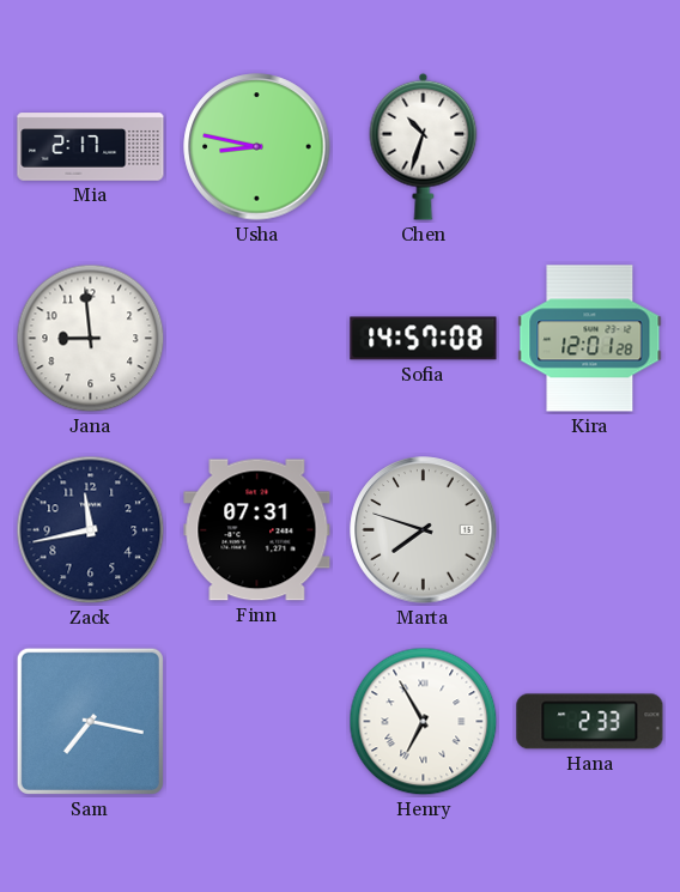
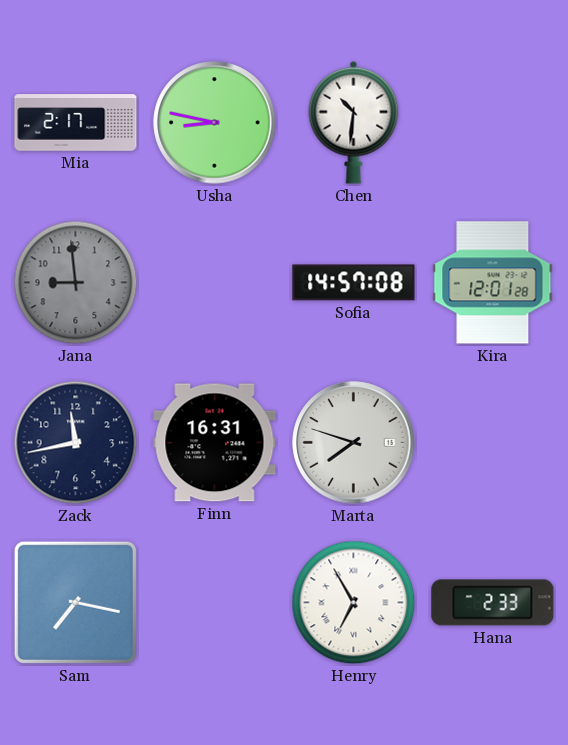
Chen: 10:33 -> 10:31 (354, 122)
Jana dial: white -> grey (76, 283)
Finn: 07:31 -> 16:31 (215, 443)
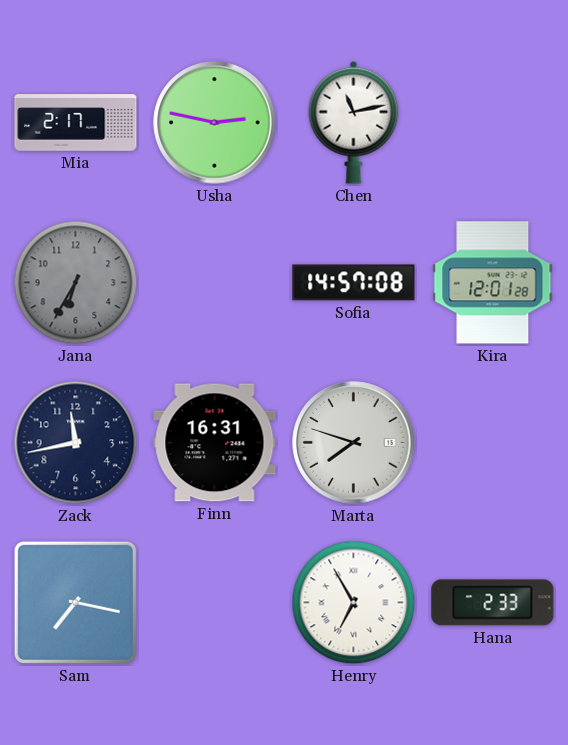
Usha: 8:47 -> 2:47 (215, 123)
Chen: 10:31 -> 11:13 (354, 122)
Jana: 8:59 -> 6:35 (76, 283)
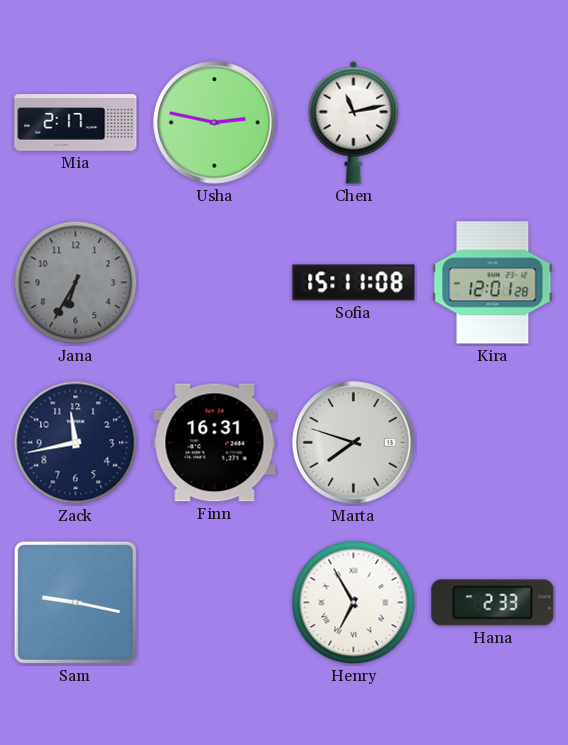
Sofia: 14:57 -> 15:11 (354, 283)
Sam: 7:17 -> 9:17 (75, 602)
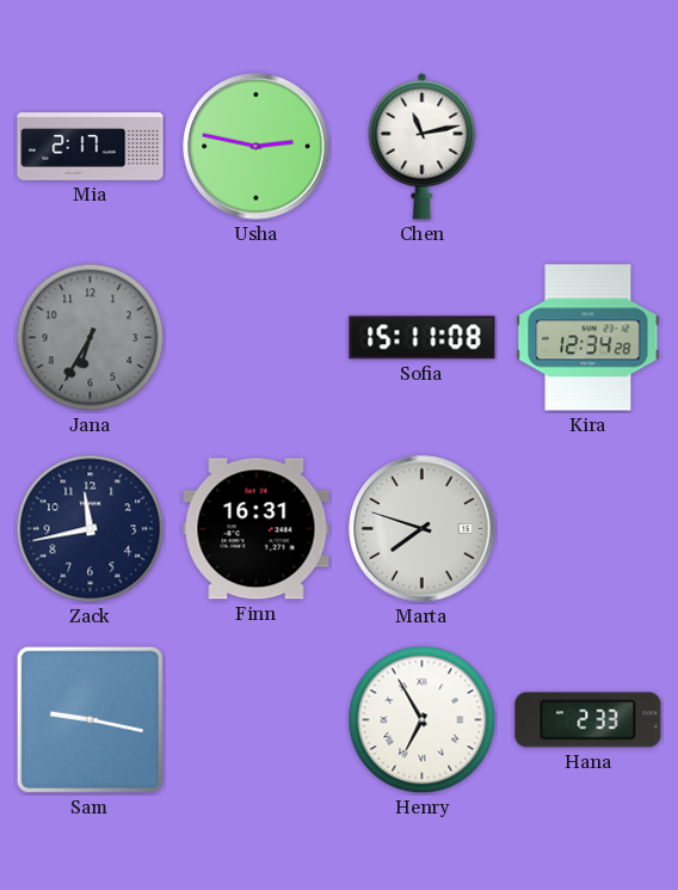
Kira: 12:01 -> 12:34 (588, 338)
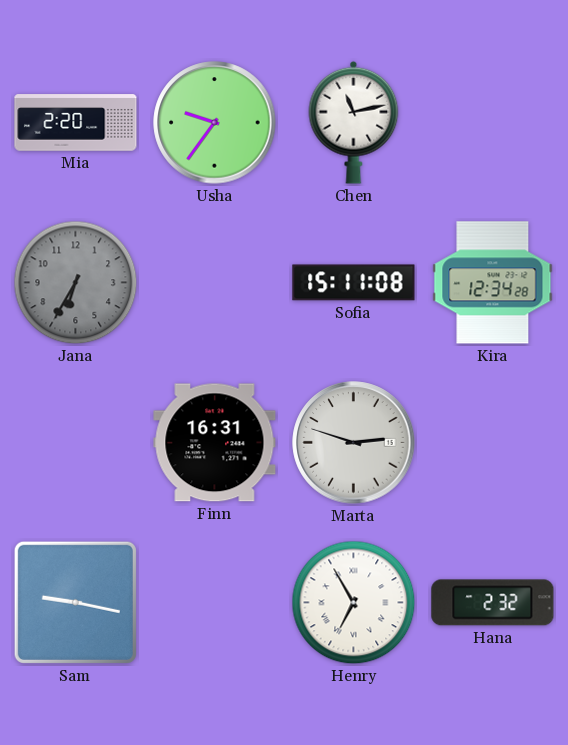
Mia: 2:17 -> 2:20 (76, 123)
Usha: 2:47 -> 9:36 (215, 123)
Zack: 11:43 -> none (91, 529)
Marta: 7:48 -> 2:48 (354, 443)
Hana: 2:33 -> 2:32 (493, 603)
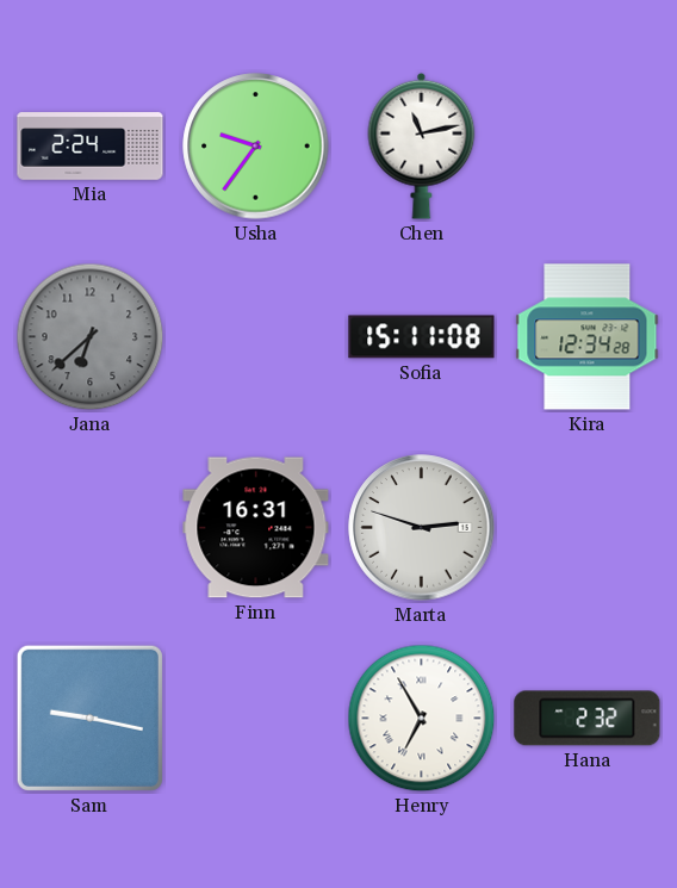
Mia: 2:20 -> 2:24 (91, 147)
Jana: 6:35 -> 6:38 (91, 337)
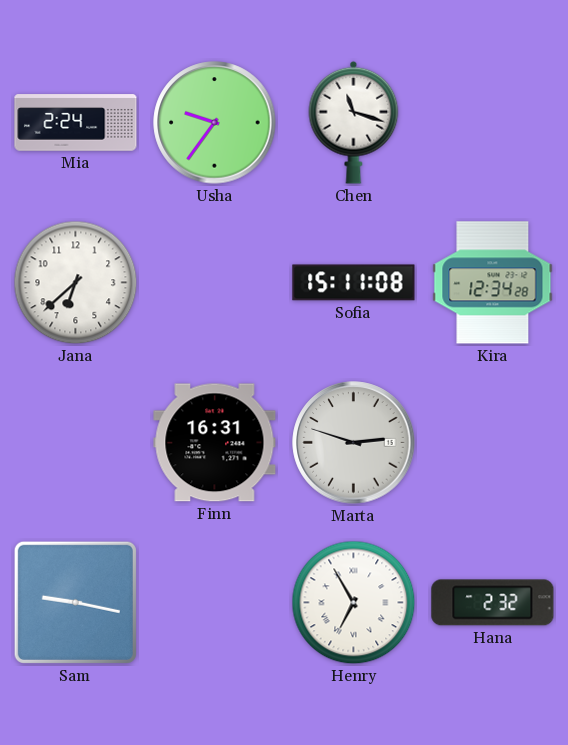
Chen: 11:13 -> 11:18 (354, 122)
Jana dial: grey -> white (76, 283)
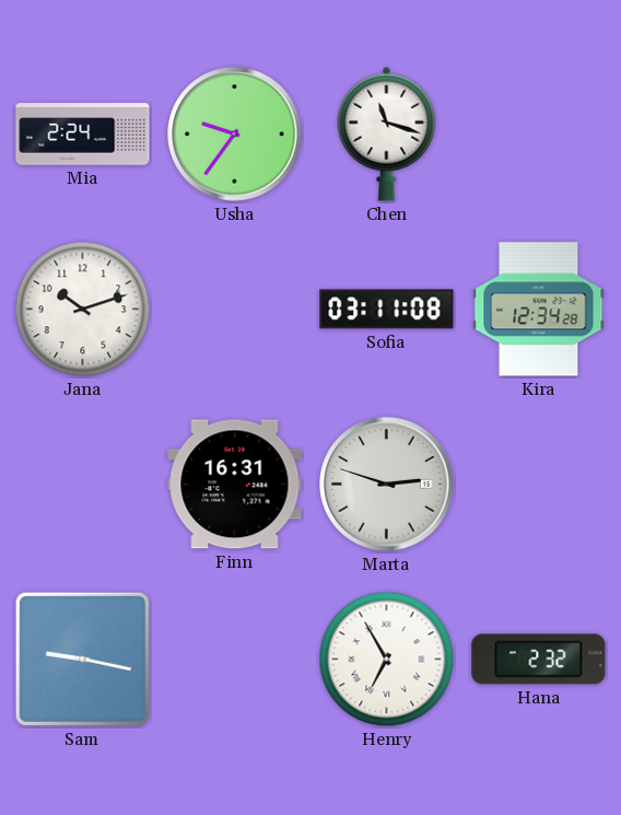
Jana: 6:38 -> 10:12 (83, 310)
Sofia: 15:11 -> 03:11 (387, 310)
